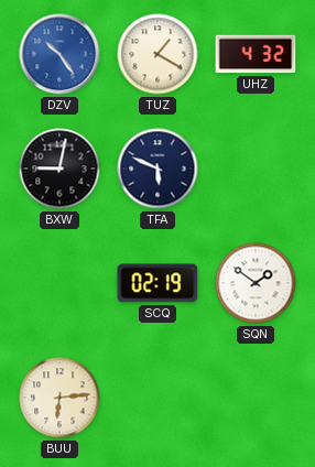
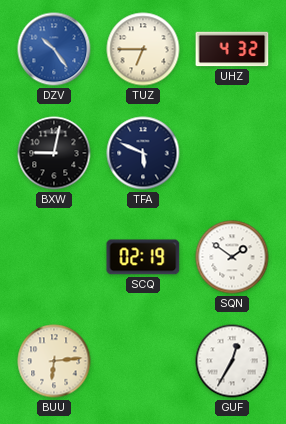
TUZ: 1:20 -> 6:45 (143, 49)
GUF: none -> 12:35 (232, 361)
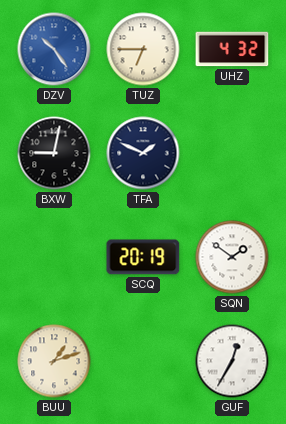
TFA: 5:49 -> 1:49 (143, 153)
SCQ: 02:19 -> 20:19 (143, 257)
BUU: 6:14 -> 1:12 (54, 361)
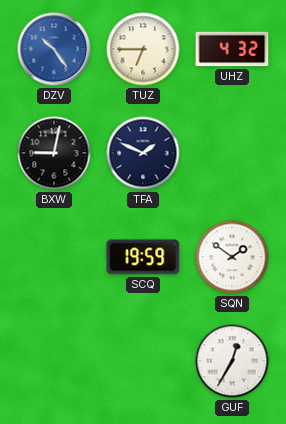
SCQ: 20:19 -> 19:59 (143, 257)
BUU: 1:12 -> none (54, 361)
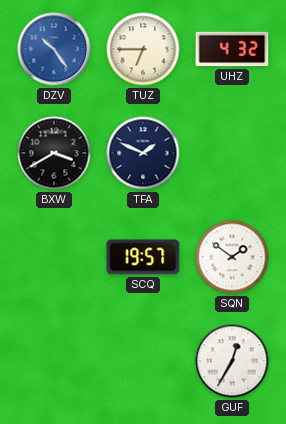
BXW: 9:02 -> 3:40 (54, 153)
SCQ: 19:59 -> 19:57 (143, 257)
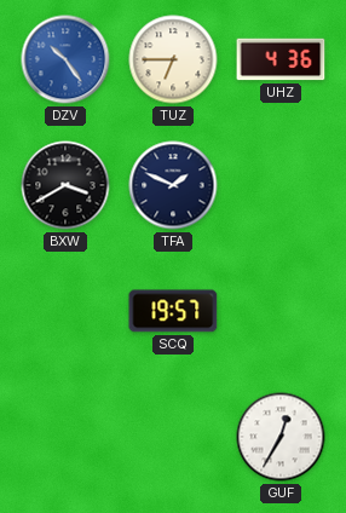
UHZ: 4:32 -> 4:36 (281, 59)
SQN: 1:51 -> none (232, 257)
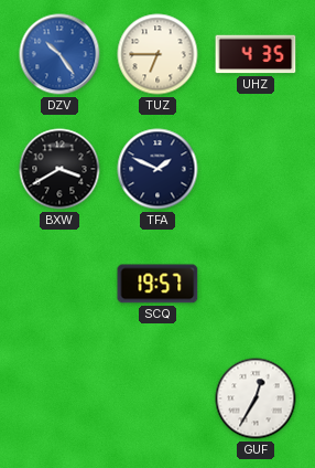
UHZ: 4:36 -> 4:35 (256, 54)
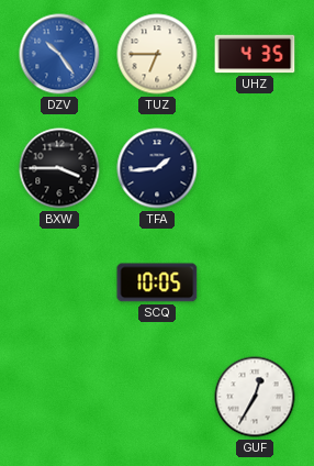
BXW: 3:40 -> 3:45 (59, 168)
TFA: 1:49 -> 1:44 (157, 168)
SCQ: 19:57 -> 10:05 (157, 282)
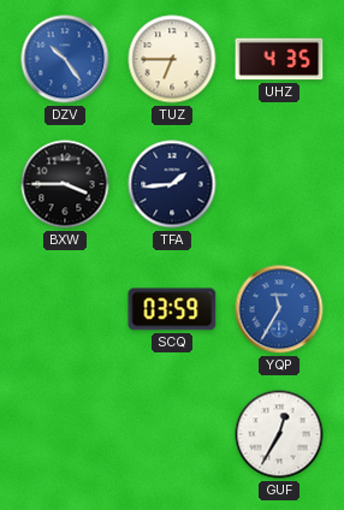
SCQ: 10:05 -> 03:59 (172, 309)
YQP: none -> 11:35 (279, 309)
